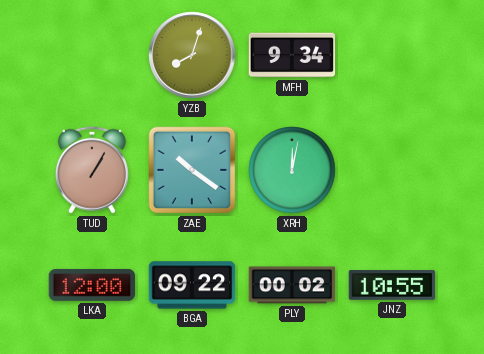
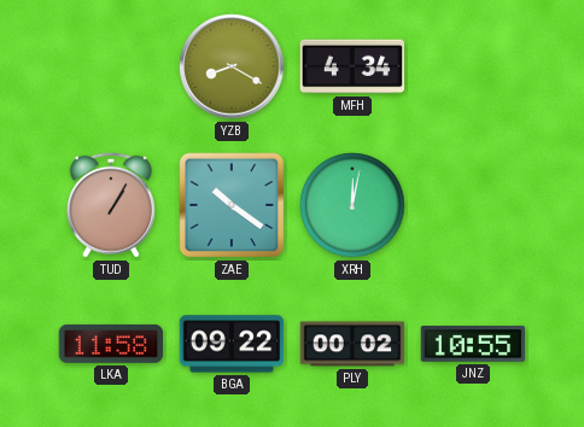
YZB: 8:03 -> 8:20 (232, 66)
MFH: 9:34 -> 4:34 (352, 66)
LKA: 12:00 -> 11:58 (111, 344)
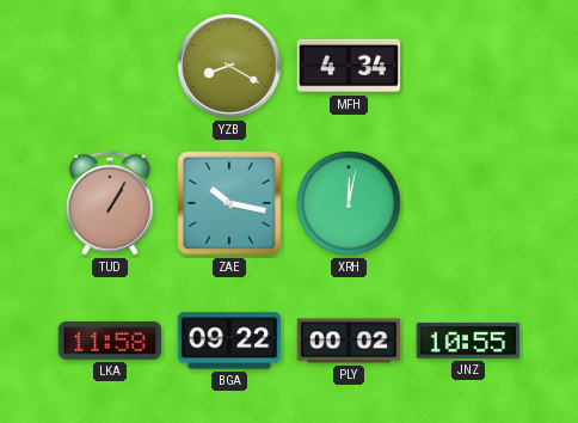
ZAE: 10:21 -> 10:17 (229, 203)
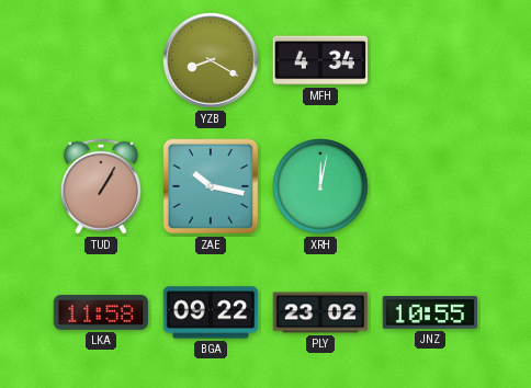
PLY: 00:02 -> 23:02 (320, 312)
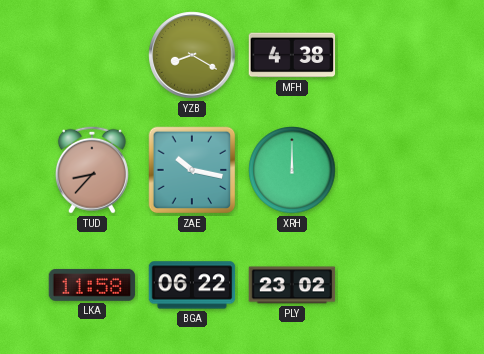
MFH: 4:34 -> 4:38 (292, 55)
TUD: 1:05 -> 8:37 (92, 170)
XRH: 12:02 -> 12:00 (292, 170)
BGA: 09:22 -> 06:22 (192, 285)
JNZ: 10:55 -> none (430, 312)
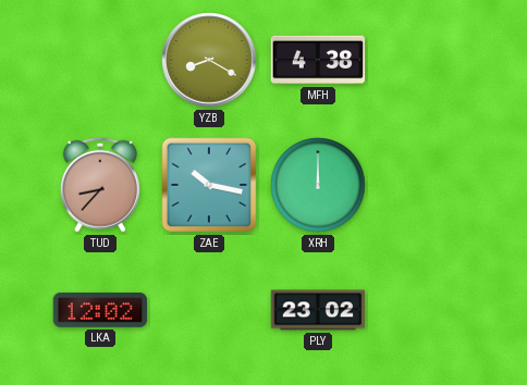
LKA: 11:58 -> 12:02 (100, 310)
BGA: 06:22 -> none (192, 285)
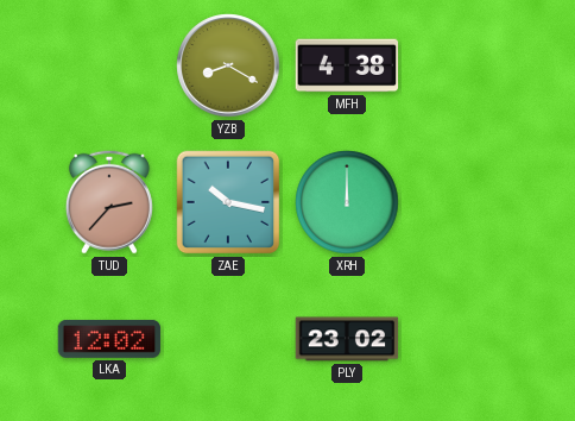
TUD: 8:37 -> 2:37 (109, 202)
